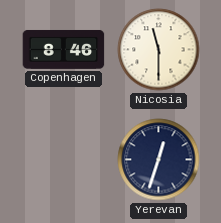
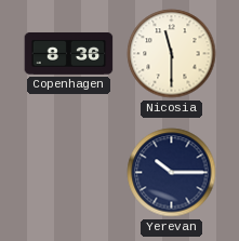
Copenhagen: 8:46 -> 8:36 (69, 53)
Yerevan: 12:33 -> 10:15 (172, 173)
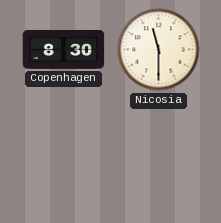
Copenhagen: 8:36 -> 8:30 (64, 49)
Yerevan: 10:15 -> none (172, 173)
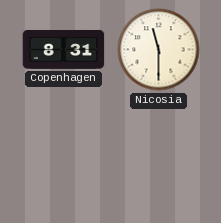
Copenhagen: 8:30 -> 8:31 (64, 49)
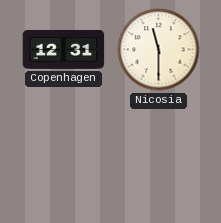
Copenhagen: 8:31 -> 12:31 (64, 49)
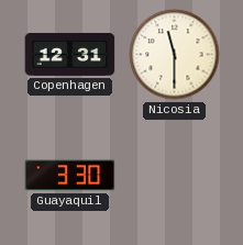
Guayaquil: none -> 3:30 (70, 176)
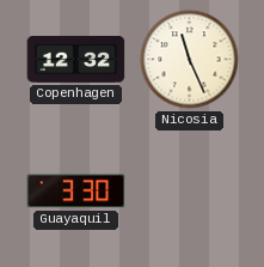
Copenhagen: 12:31 -> 12:32 (76, 59)
Nicosia: 11:30 -> 11:26 (190, 60)
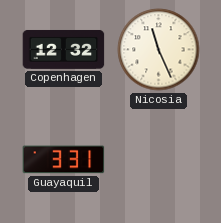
Guayaquil: 3:30 -> 3:31 (64, 160)
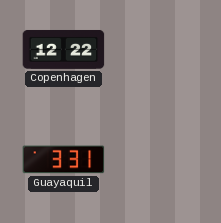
Copenhagen: 12:32 -> 12:22 (64, 49)
Nicosia: 11:26 -> none (159, 50)
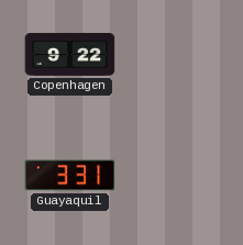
Copenhagen: 12:22 -> 9:22 (70, 54)
